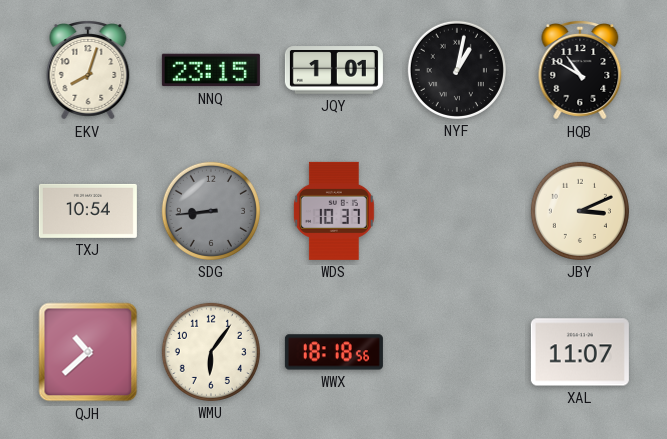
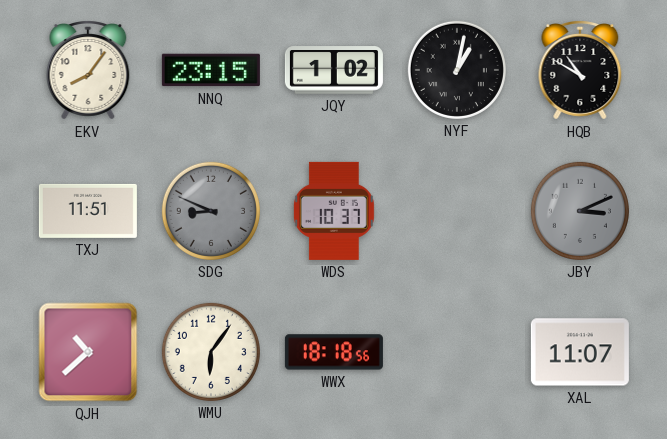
EKV: 8:03 -> 8:06 (88, 71)
JQY: 1:01 -> 1:02 (334, 70)
TXJ: 10:54 -> 11:51 (88, 211)
SDG: 8:44 -> 8:49 (211, 211)
JBY dial: cream -> grey (580, 211)
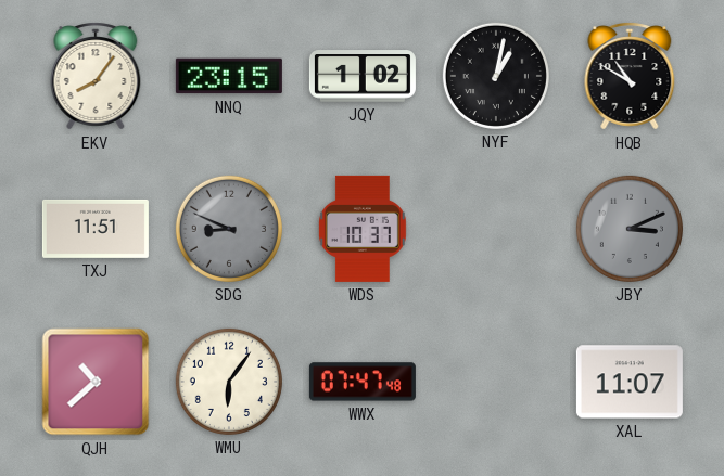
WWX: 18:18 -> 07:47 (363, 382)
